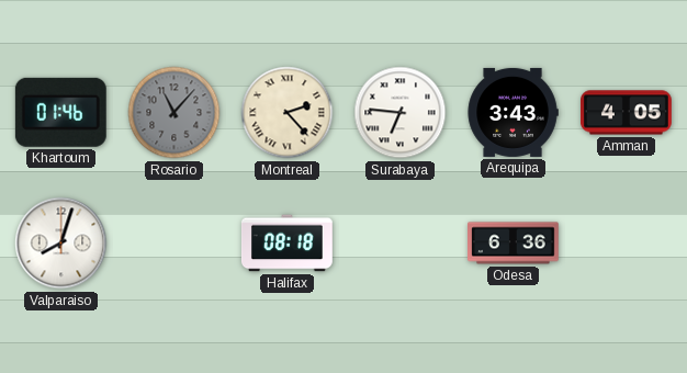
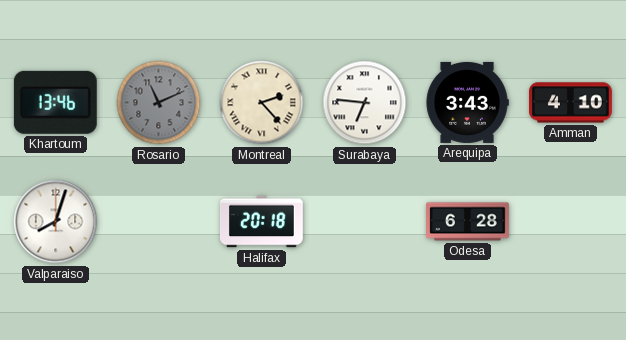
Khartoum: 01:46 -> 13:46 (55, 102)
Rosario: 11:07 -> 11:11 (159, 103)
Amman: 4:05 -> 4:10 (571, 103)
Halifax: 08:18 -> 20:18 (261, 222)
Odesa: 6:36 -> 6:28 (468, 222)
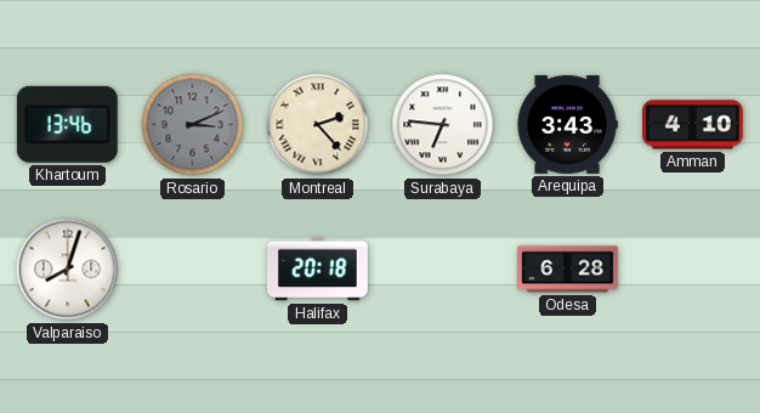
Rosario: 11:11 -> 3:11 (193, 125)
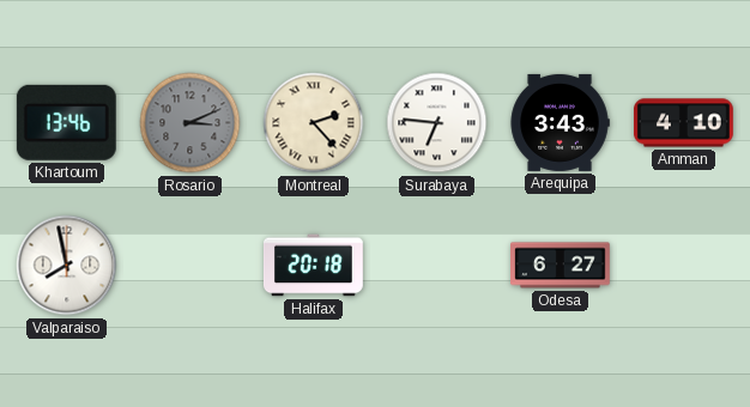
Valparaiso: 8:03 -> 7:58 (67, 266)
Odesa: 6:28 -> 6:27 (561, 266)
